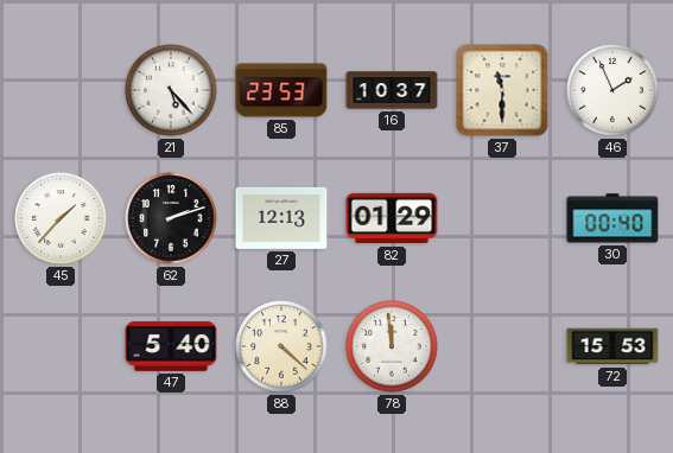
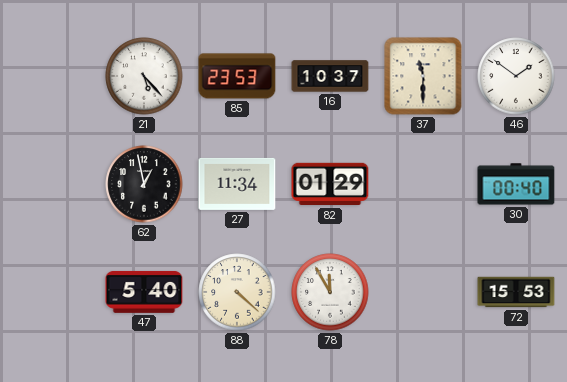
46: 1:56 -> 1:51 (516, 76)
45: 1:37 -> none (61, 218)
62: 2:12 -> 12:58 (144, 184)
27: 12:13 -> 11:34 (237, 184)
78: 11:59 -> 11:55 (330, 292)
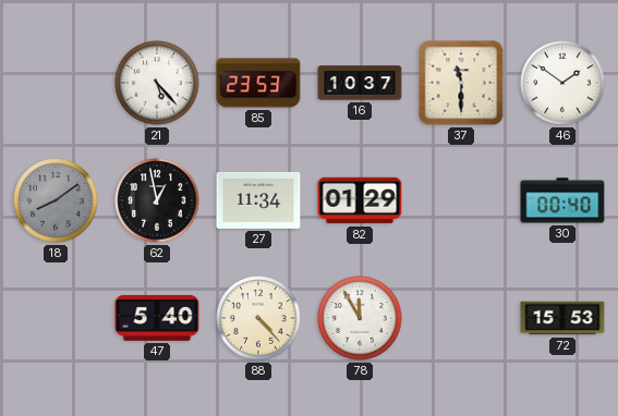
18: none -> 8:09 (56, 200)
88: 4:22 -> 4:23 (258, 318)
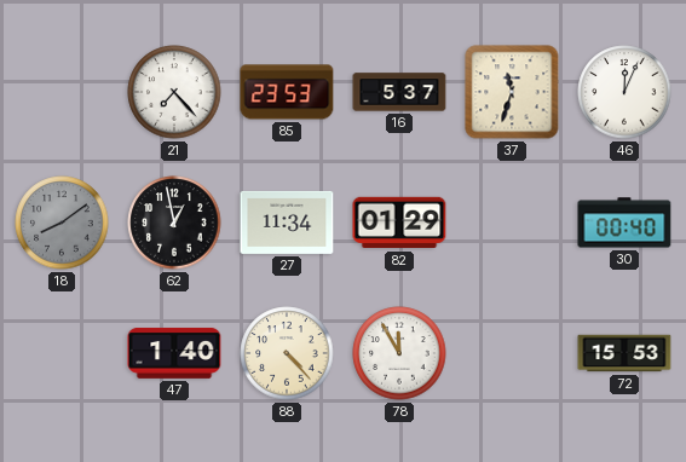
21: 5:23 -> 7:23 (174, 92)
16: 10:37 -> 5:37 (399, 92)
37: 11:30 -> 11:33 (512, 92)
46: 1:51 -> 12:04 (624, 92)
47: 5:40 -> 1:40 (174, 353)
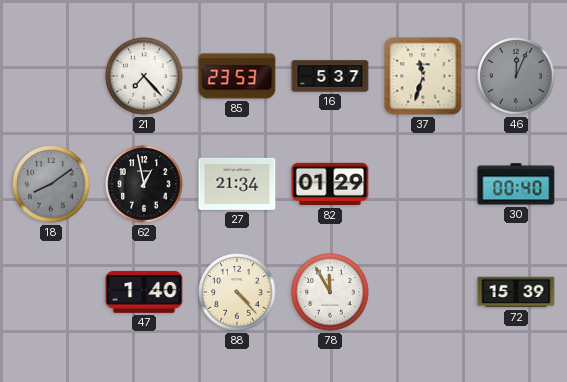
46 dial: white -> grey (516, 76)
27: 11:34 -> 21:34 (237, 184)
72: 15:53 -> 15:39 (516, 292)
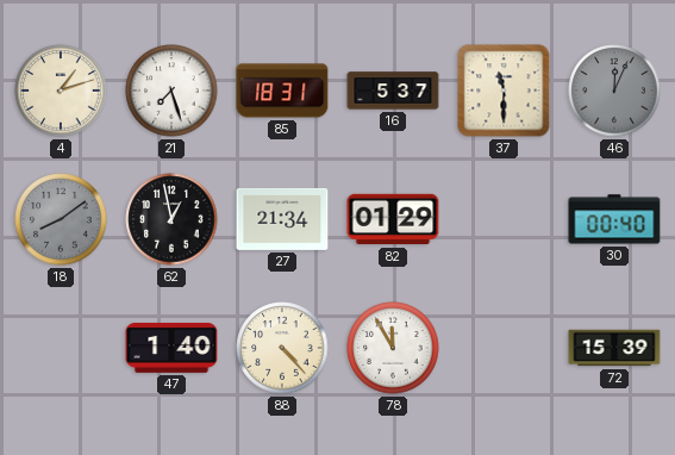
4: none -> 1:12 (61, 91)
21: 7:23 -> 7:27 (171, 91)
85: 23:53 -> 18:31 (282, 91)
37: 11:33 -> 11:30 (504, 91)
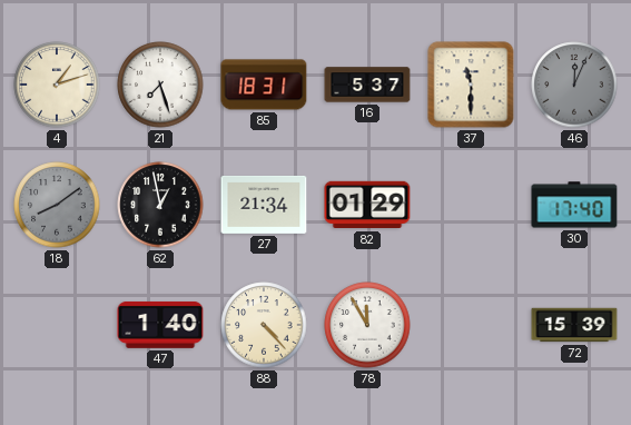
30: 00:40 -> 17:40 (574, 205)
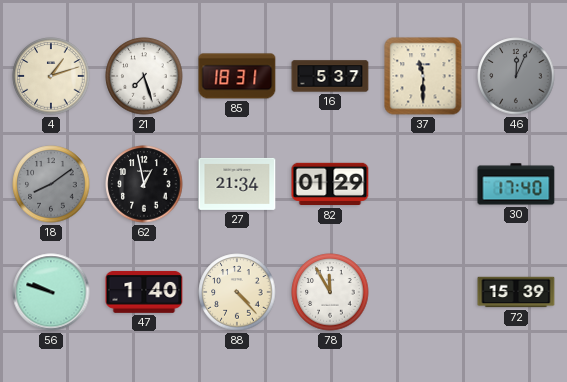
56: none -> 9:48 (51, 292)
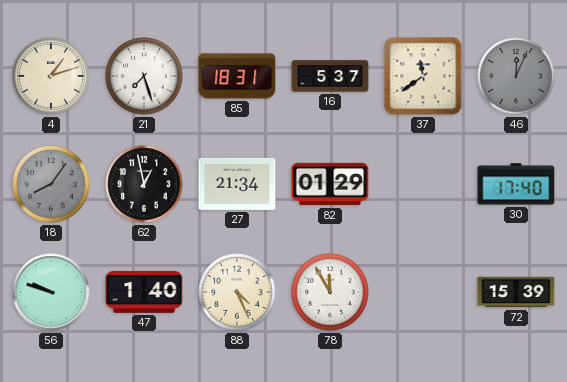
37: 11:30 -> 11:39 (423, 76)
18: 8:09 -> 8:06 (51, 184)
88: 4:23 -> 4:26 (237, 292)
